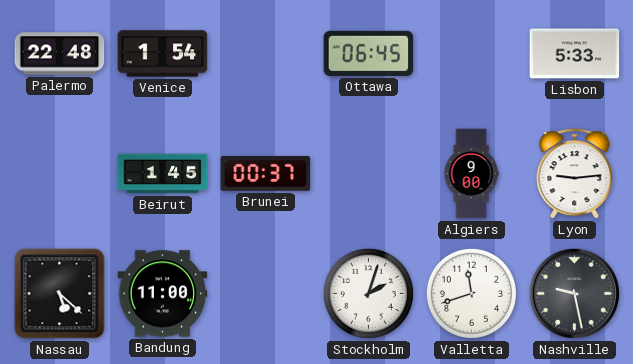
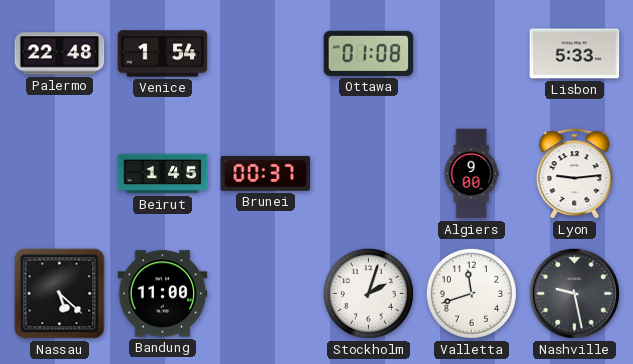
Ottawa: 06:45 -> 01:08 (369, 53)
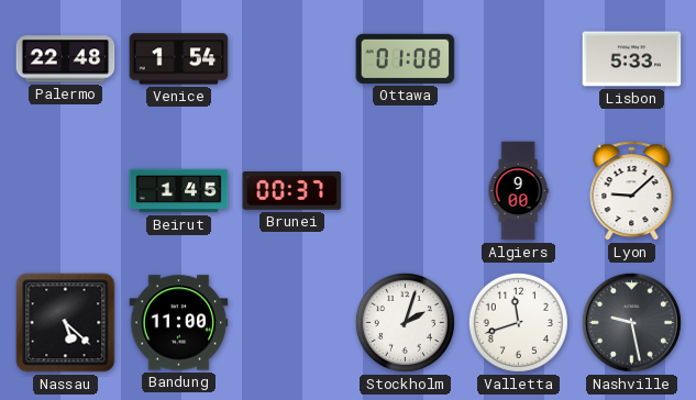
Lyon: 9:14 -> 9:08 (632, 191)
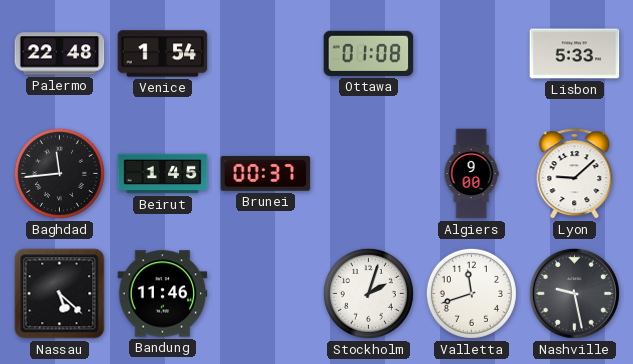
Baghdad: none -> 11:44 (59, 173)
Bandung: 11:00 -> 11:46 (163, 294)
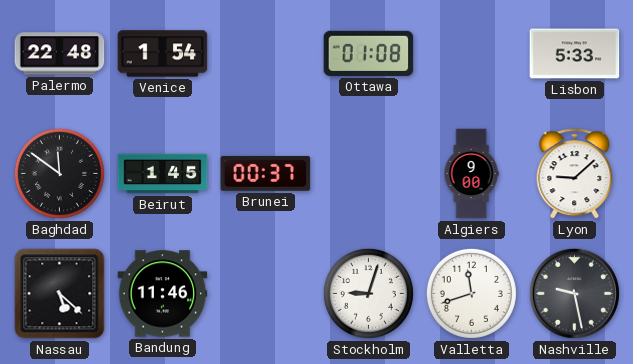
Baghdad: 11:44 -> 11:51 (59, 173)
Stockholm: 2:03 -> 9:03 (368, 293)
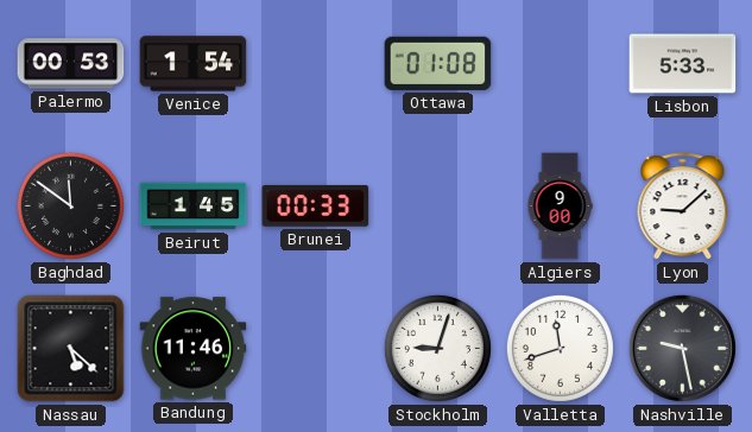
Palermo: 22:48 -> 00:53 (71, 64)
Brunei: 00:37 -> 00:33 (316, 205)
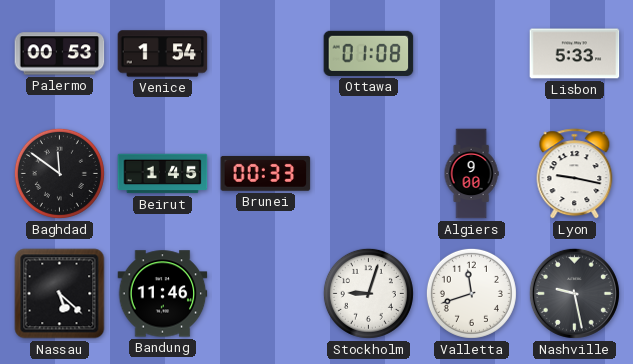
Lyon: 9:08 -> 9:17 (575, 174)
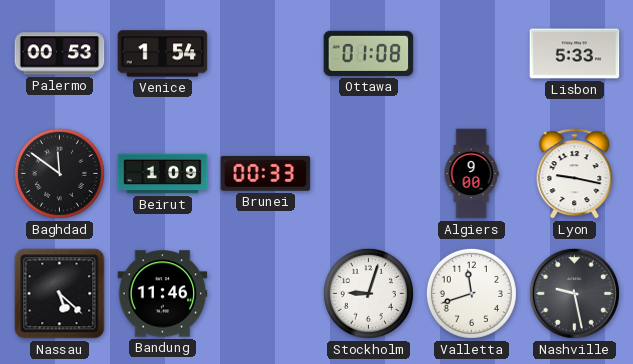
Beirut: 1:45 -> 1:09 (163, 174)
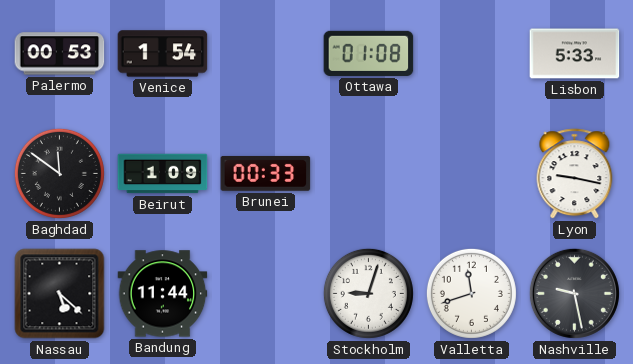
Algiers: 9:00 -> none (471, 174)
Bandung: 11:46 -> 11:44 (163, 294)
